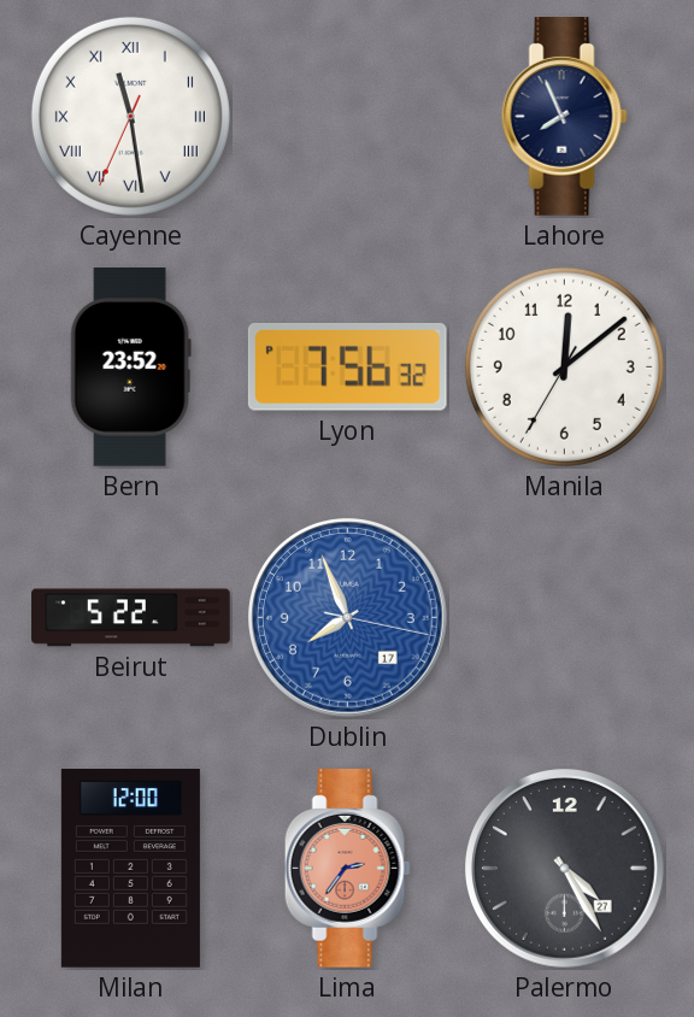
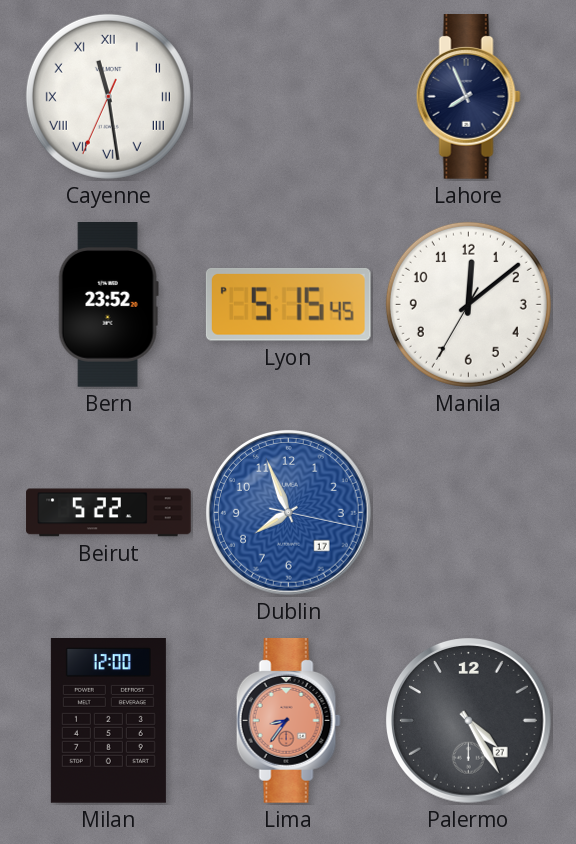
Lyon: 7:56 -> 5:15 (288, 305)
Lima: 2:36 -> 8:36 (288, 721)
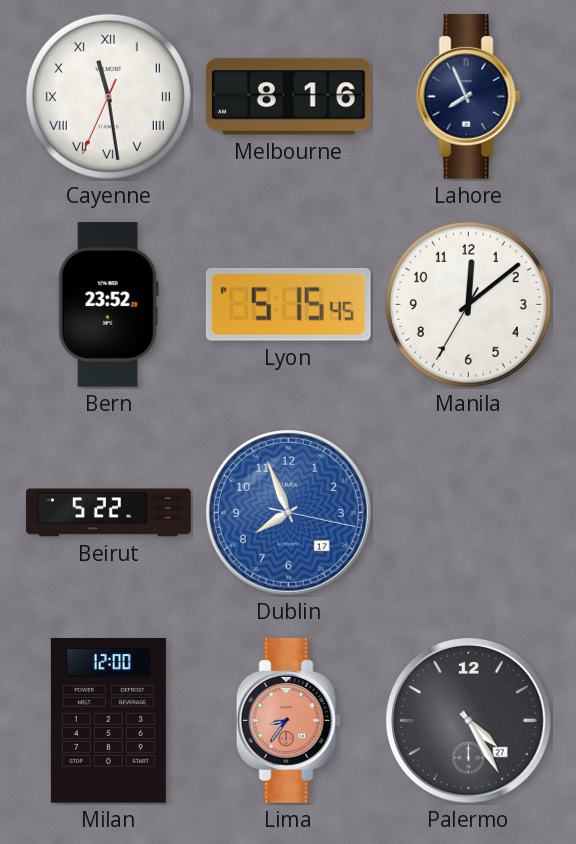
Melbourne: none -> 8:16 (288, 97)
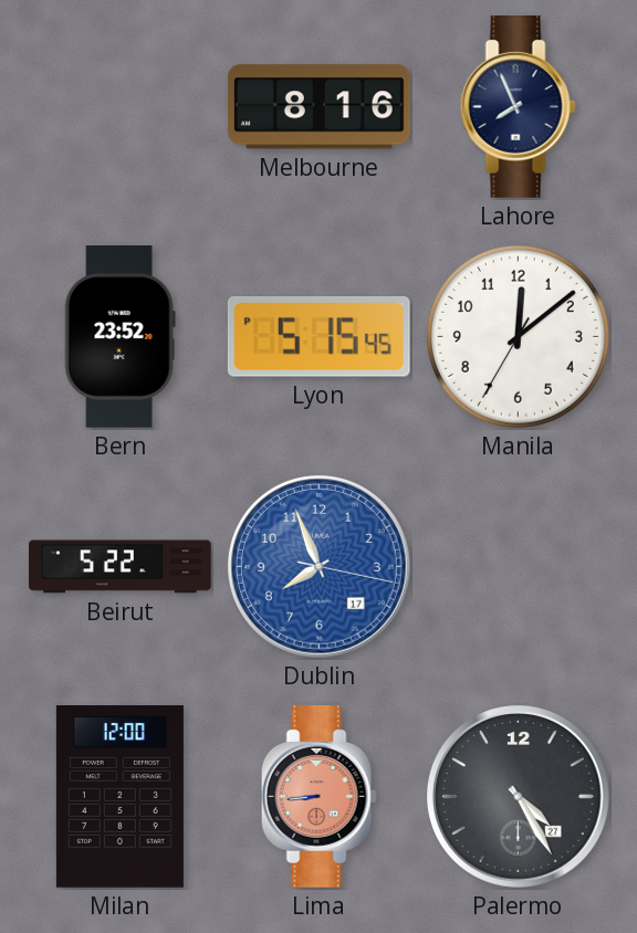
Cayenne: 11:28 -> none (108, 96)
Lima: 8:36 -> 8:44 (318, 797)
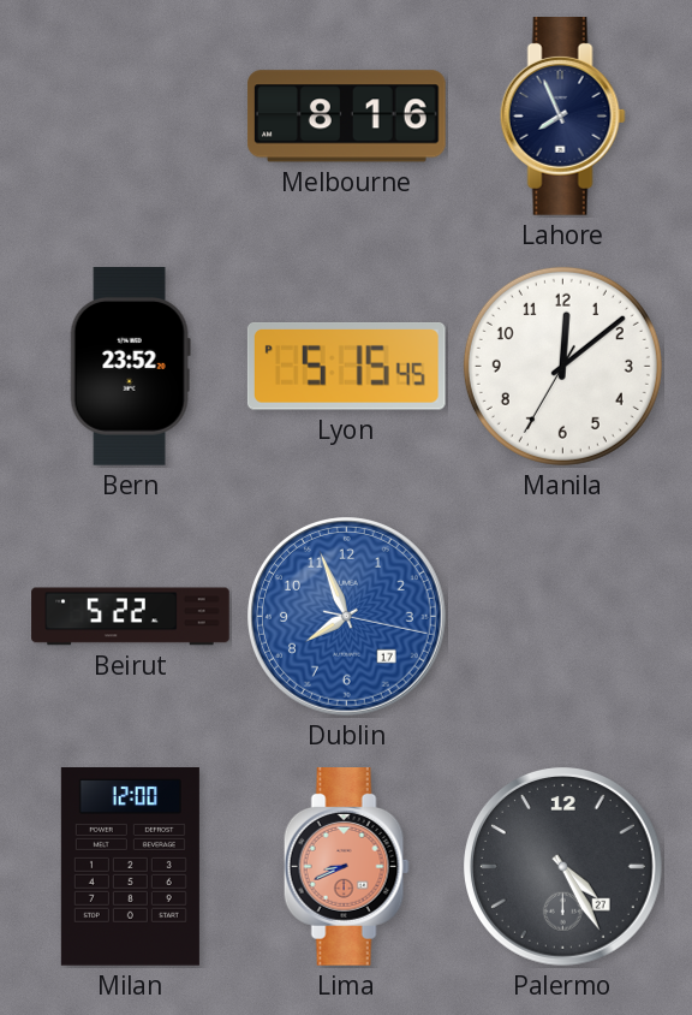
Lima: 8:44 -> 8:41 (346, 867)
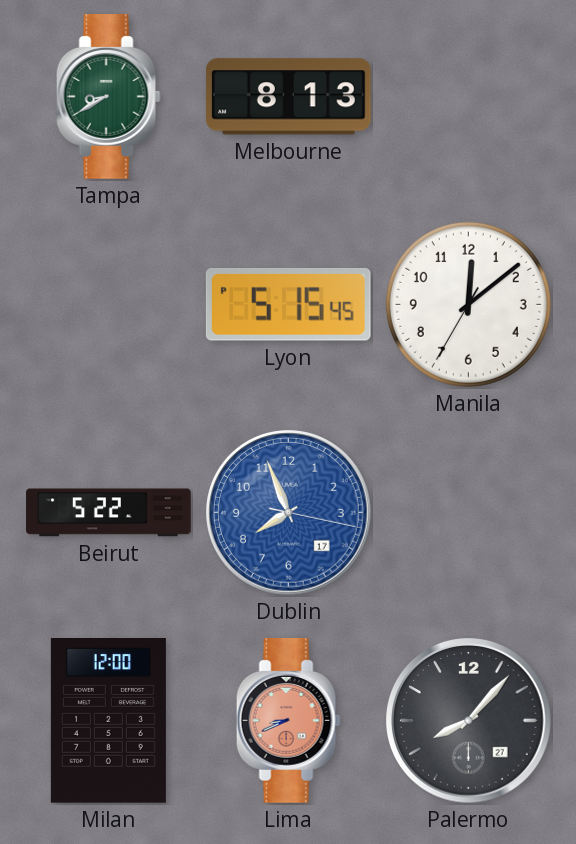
Tampa: none -> 8:40 (108, 97)
Melbourne: 8:16 -> 8:13 (288, 97)
Lahore: 7:56 -> none (562, 117)
Bern: 23:52 -> none (130, 367)
Palermo: 4:25 -> 8:07 (469, 721)
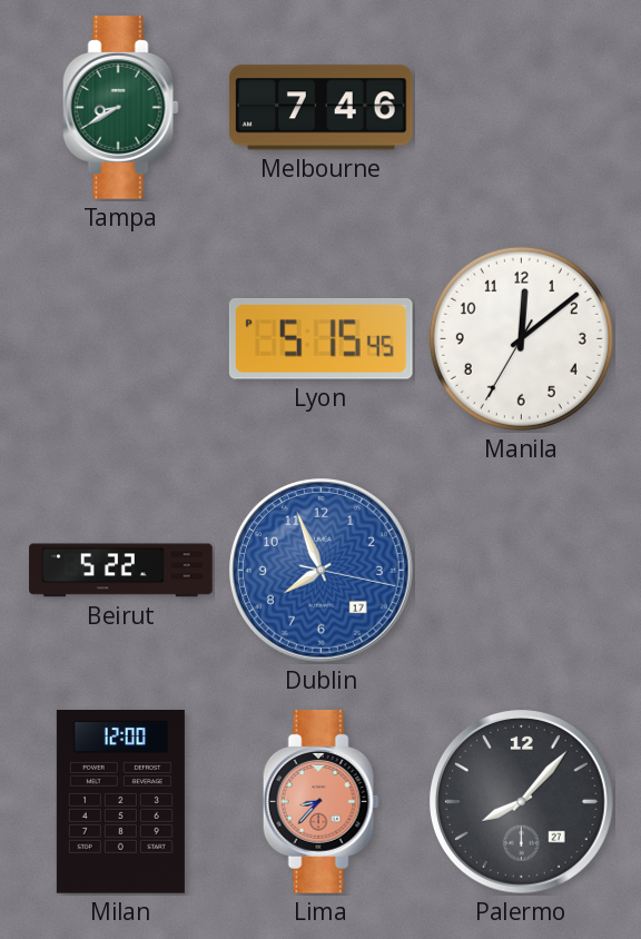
Melbourne: 8:13 -> 7:46 (320, 108)
Lima: 8:41 -> 8:37 (320, 802)
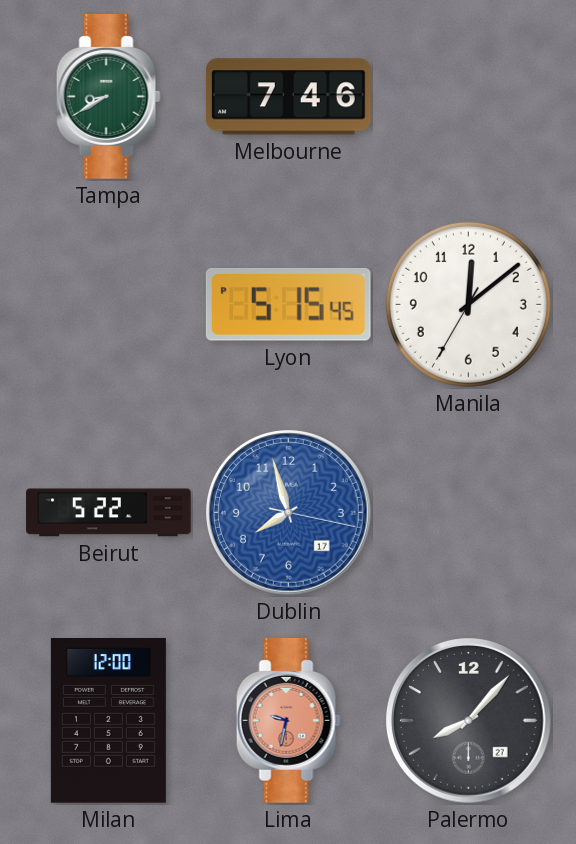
Dublin: 7:56 -> 7:57 (289, 513)
Lima: 8:37 -> 9:32 (288, 721)
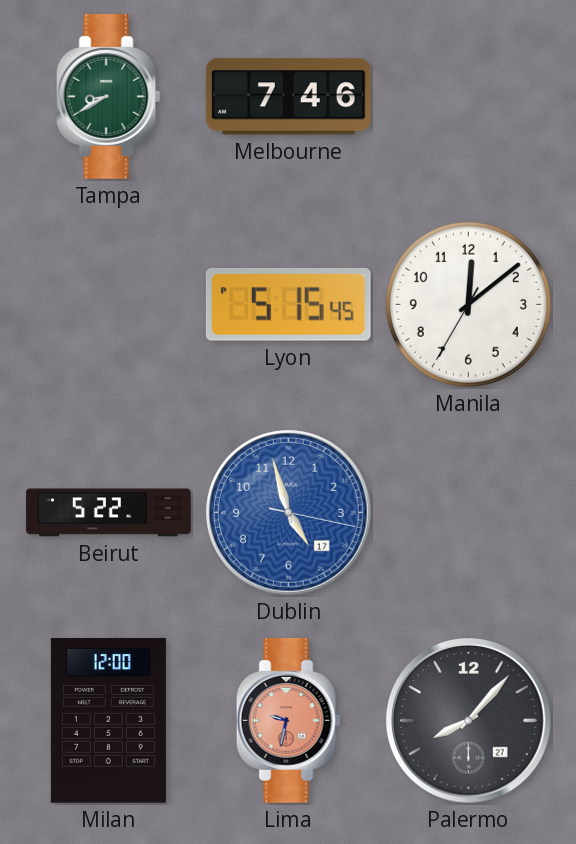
Dublin: 7:57 -> 4:57 (289, 513)
